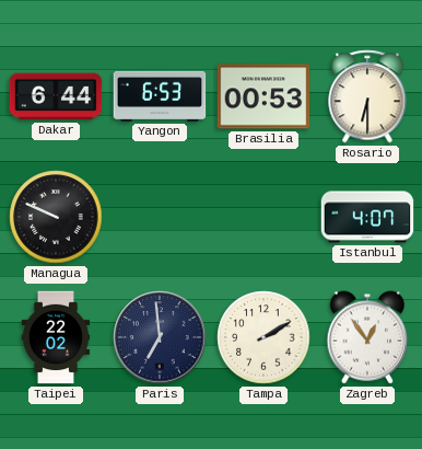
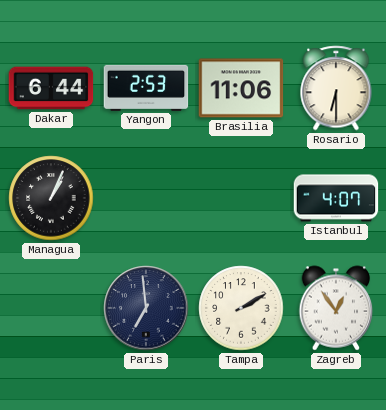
Yangon: 6:53 -> 2:53 (146, 88)
Brasilia: 00:53 -> 11:06 (241, 88)
Managua: 9:49 -> 1:04 (51, 198)
Taipei: 22:02 -> none (56, 337)
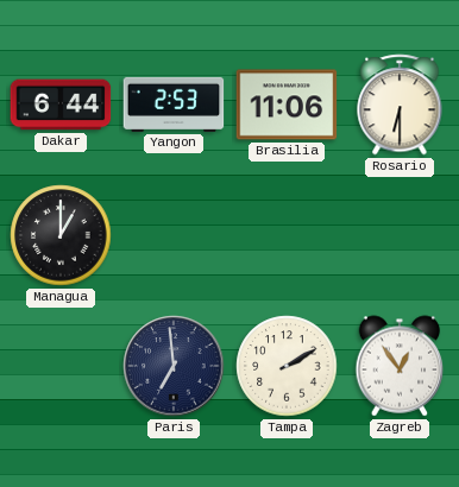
Managua: 1:04 -> 1:00 (61, 235)
Istanbul: 4:07 -> none (336, 198)
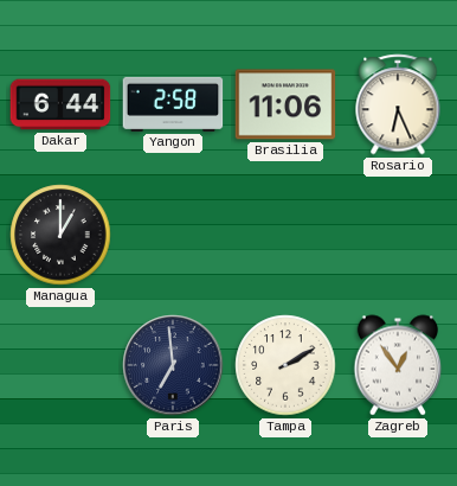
Yangon: 2:53 -> 2:58 (173, 104)
Rosario: 6:30 -> 6:26 (398, 104)
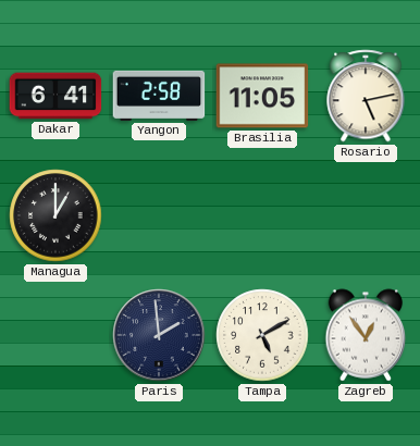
Dakar: 6:44 -> 6:41 (55, 96)
Brasilia: 11:06 -> 11:05 (262, 96)
Rosario: 6:26 -> 5:13 (366, 96)
Paris: 6:59 -> 1:59 (159, 335)
Tampa: 2:10 -> 5:10 (262, 335)
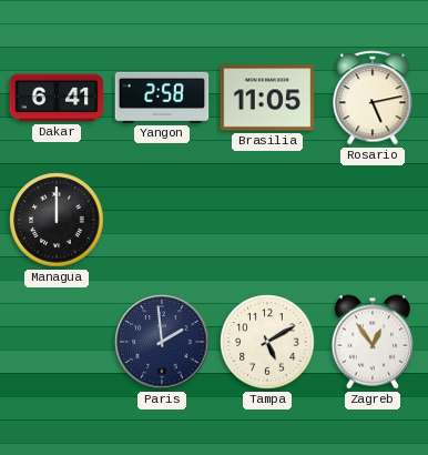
Managua: 1:00 -> 12:00 (57, 220)
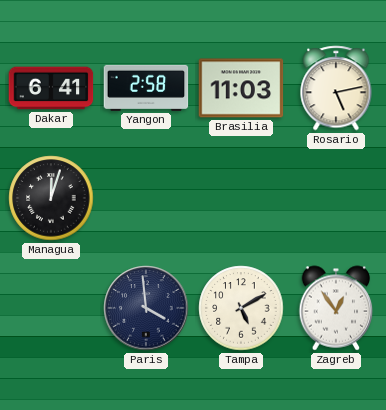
Brasilia: 11:05 -> 11:03 (241, 88)
Managua: 12:00 -> 12:03 (51, 198)
Paris: 1:59 -> 3:59 (146, 308)
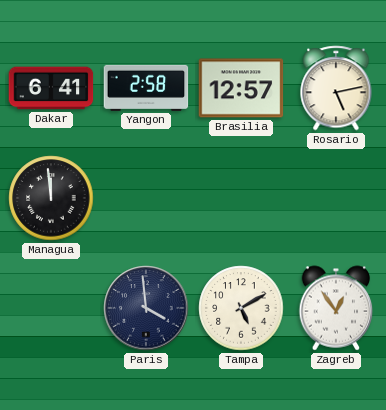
Brasilia: 11:03 -> 12:57 (241, 88)
Managua: 12:03 -> 11:59 (51, 198)
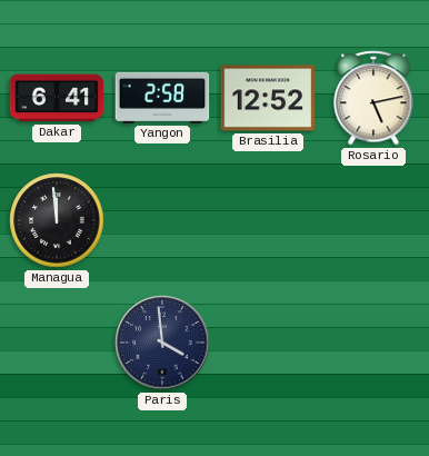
Brasilia: 12:57 -> 12:52 (268, 98)
Tampa: 5:10 -> none (241, 308)
Zagreb: 12:54 -> none (336, 308)
